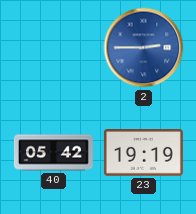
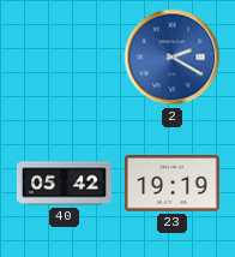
2: 2:45 -> 2:20 (173, 58)
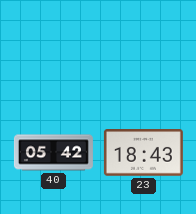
2: 2:20 -> none (173, 58)
23: 19:19 -> 18:43 (143, 153)
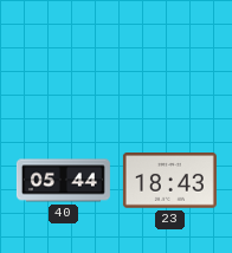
40: 05:42 -> 05:44 (63, 181)
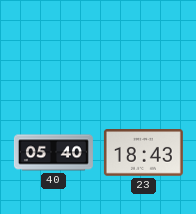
40: 05:44 -> 05:40 (53, 153)
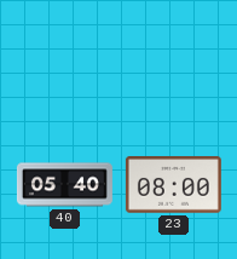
23: 18:43 -> 08:00 (173, 185)
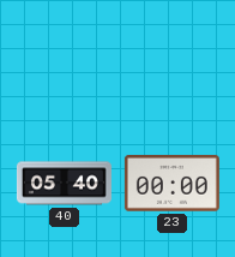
23: 08:00 -> 00:00 (171, 184)
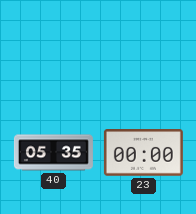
40: 05:40 -> 05:35 (53, 153)
